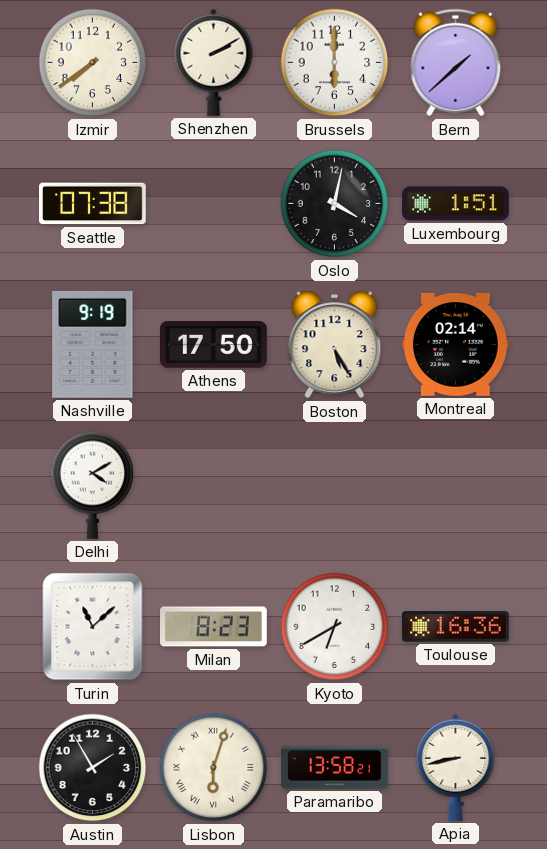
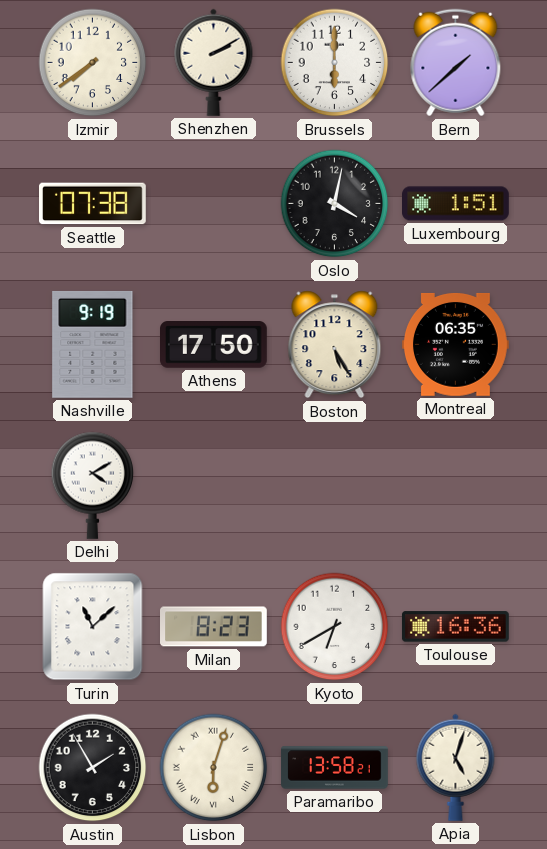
Montreal: 02:14 -> 06:35 (456, 344)
Apia: 8:43 -> 5:03 (456, 767)
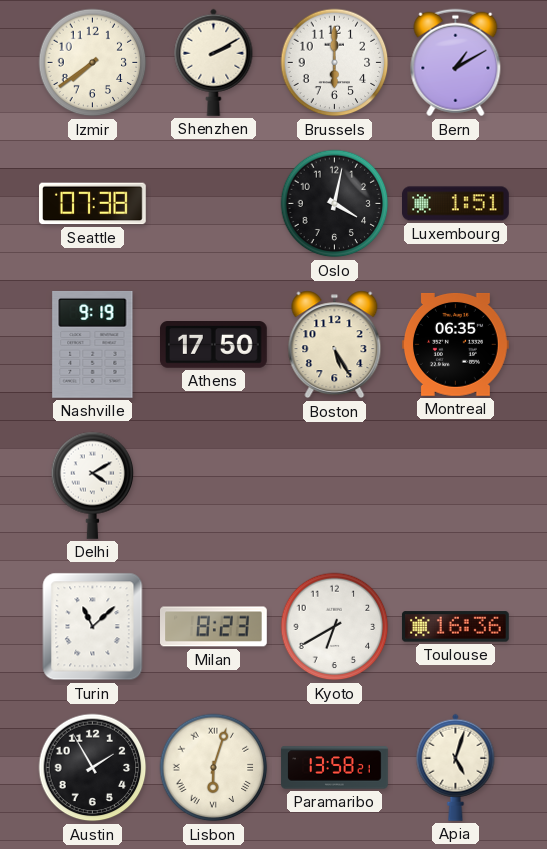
Bern: 1:38 -> 1:10 (456, 63)
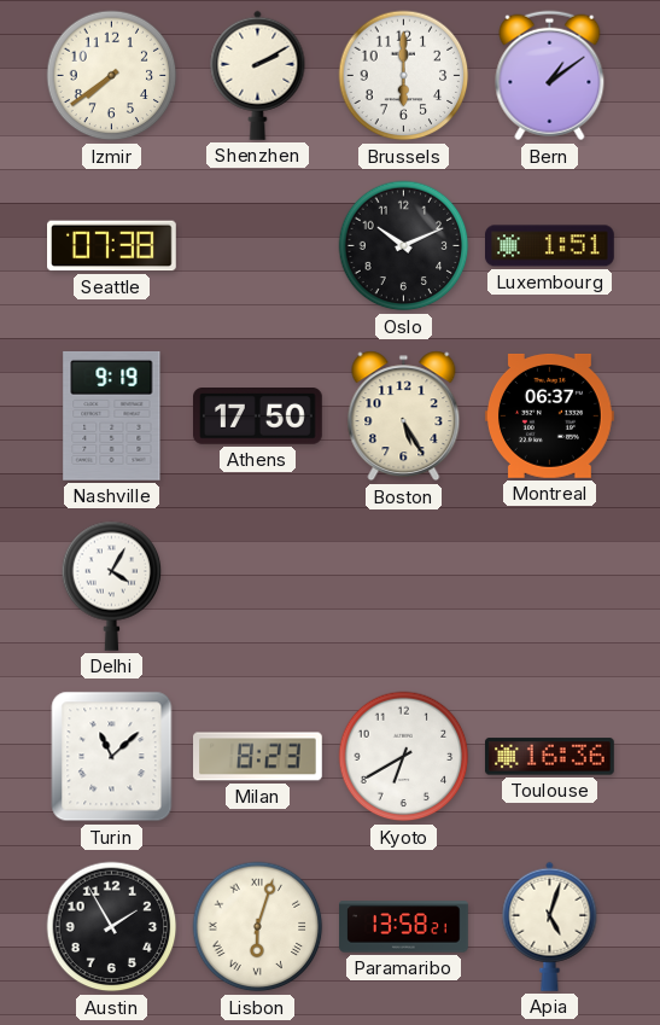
Bern: 1:10 -> 1:09 (550, 76)
Oslo: 4:02 -> 10:11 (404, 246)
Montreal: 06:35 -> 06:37 (550, 415)
Delhi: 4:10 -> 4:05 (112, 586)
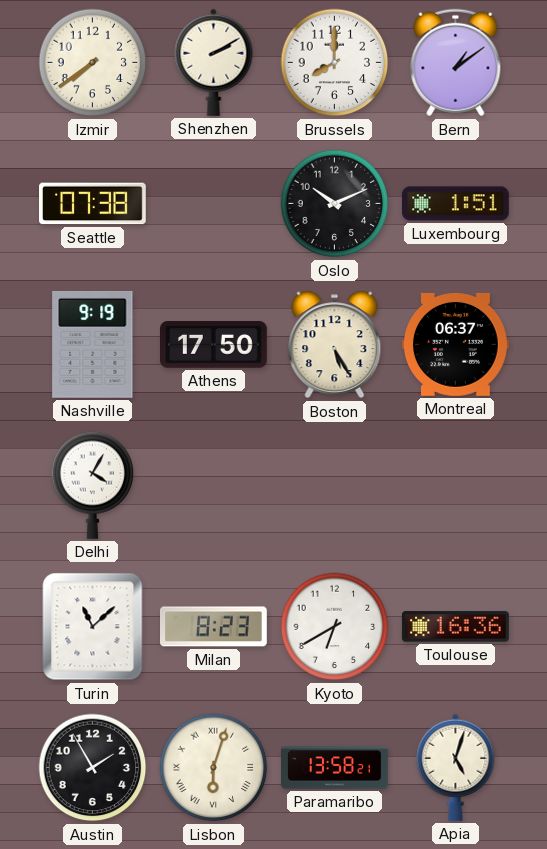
Brussels: 6:00 -> 8:00 (335, 63)
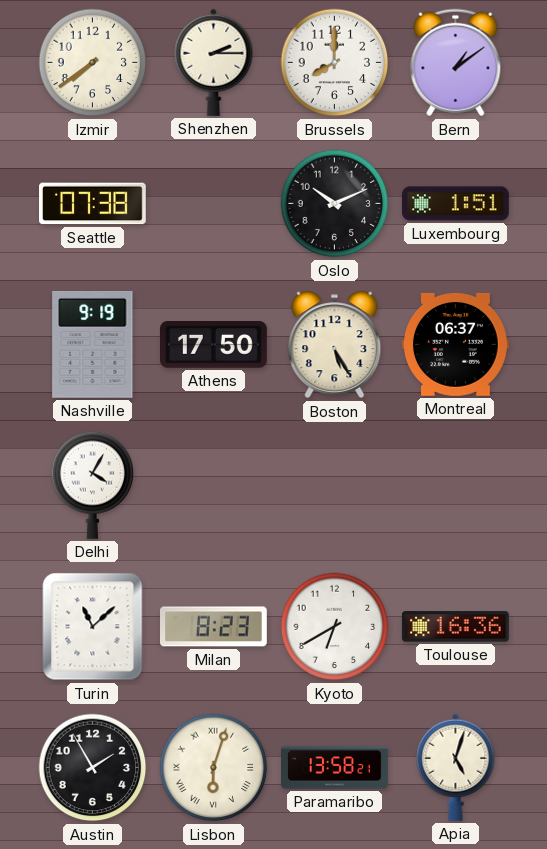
Shenzhen: 2:10 -> 2:15 (214, 62)
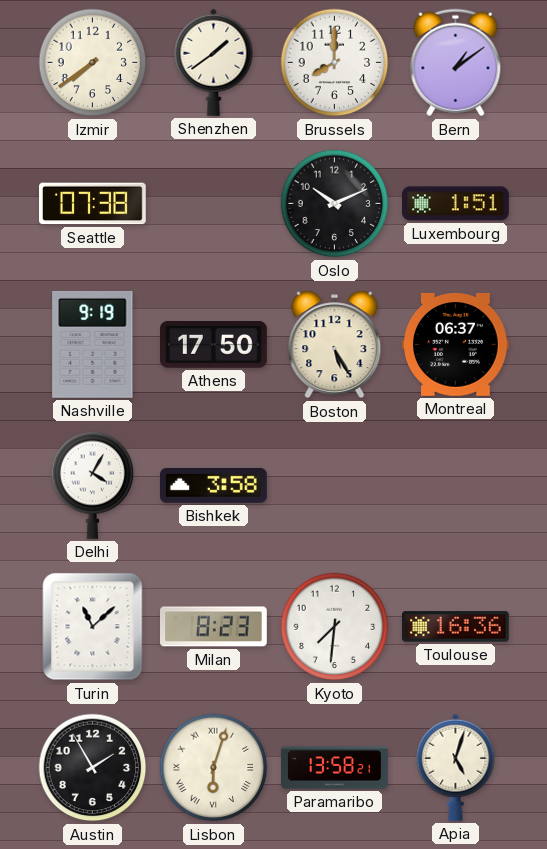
Shenzhen: 2:15 -> 1:39 (214, 62)
Bishkek: none -> 3:58 (214, 486)
Kyoto: 6:40 -> 7:31 (335, 627)
